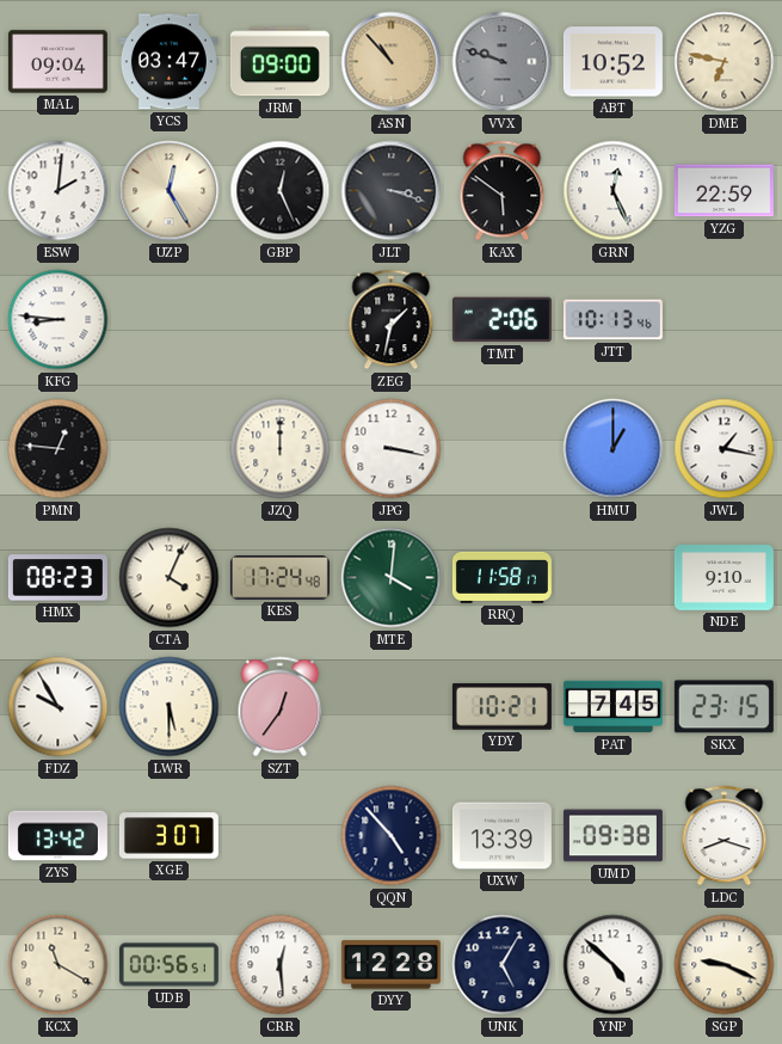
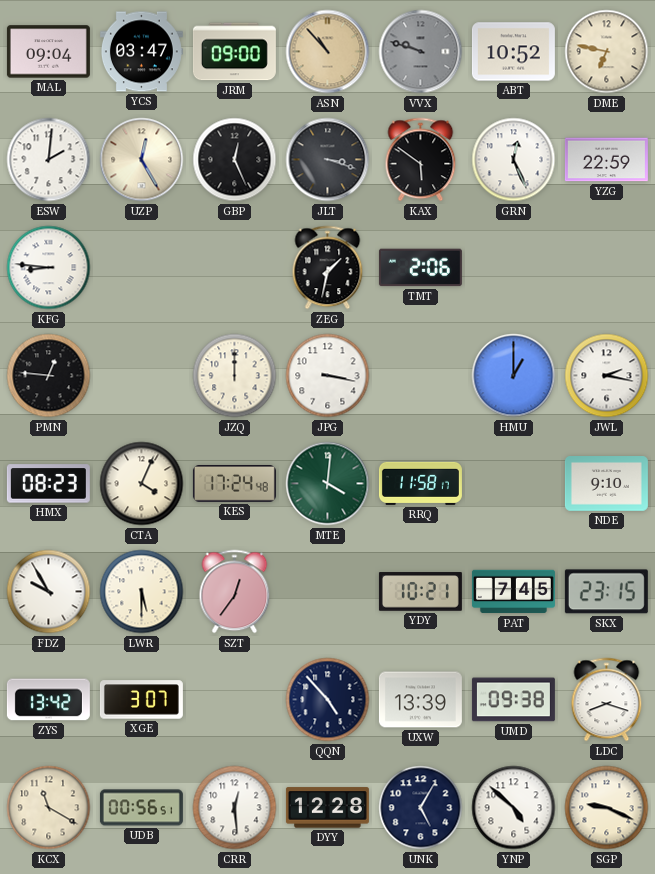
JTT: 10:13 -> none (612, 320)
JWL: 1:17 -> 2:17 (607, 376)
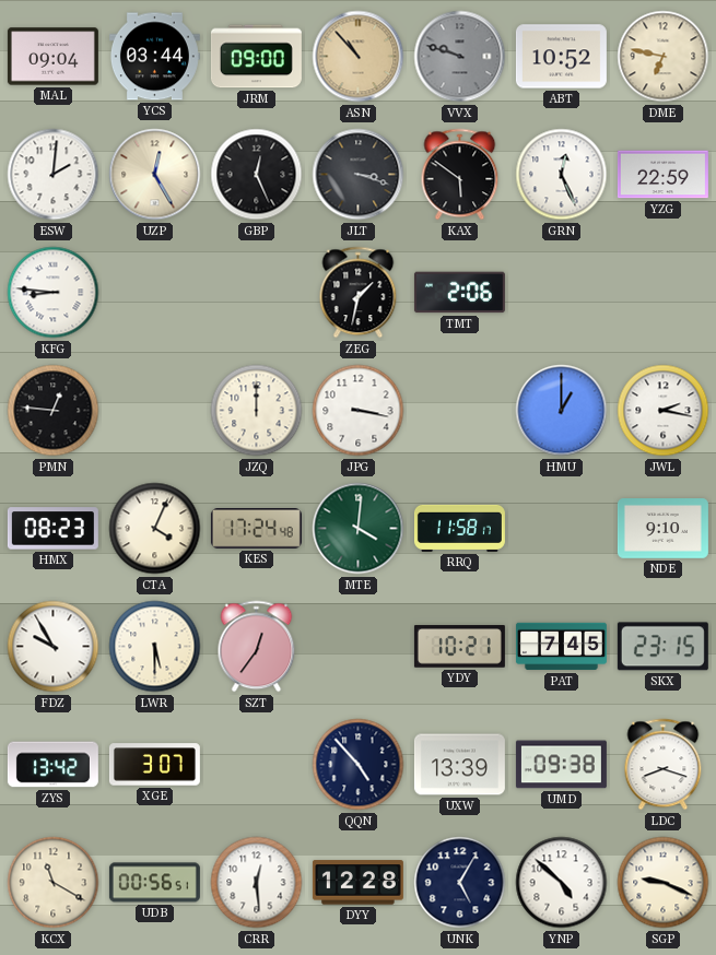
YCS: 03:47 -> 03:44 (154, 57)
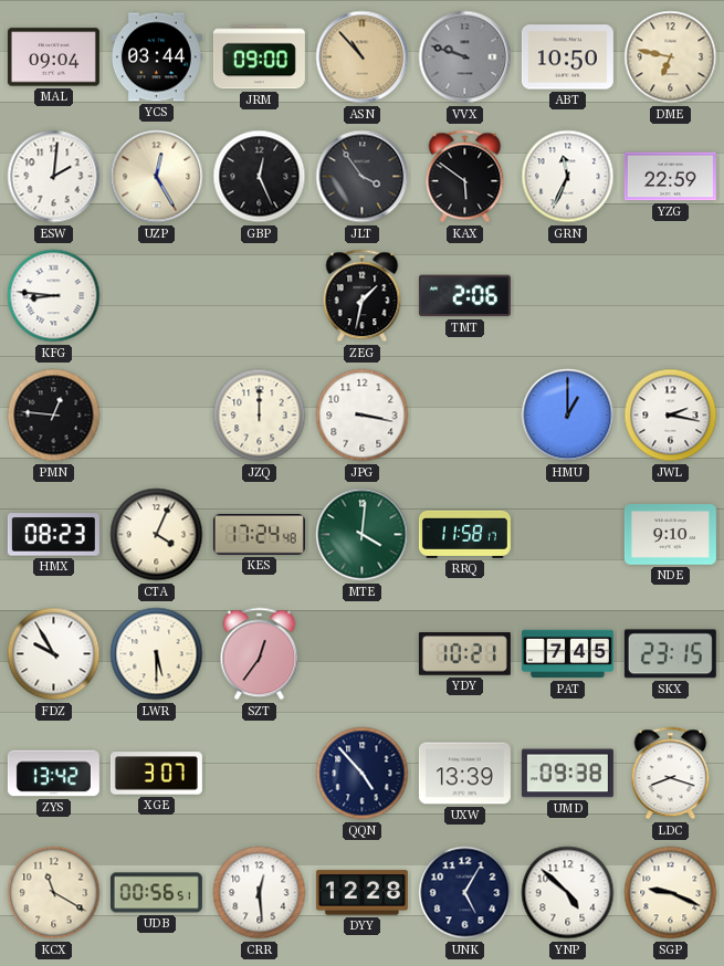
ABT: 10:52 -> 10:50 (567, 57)
JLT: 3:18 -> 3:54 (363, 177)
GRN: 12:26 -> 11:34 (568, 177)
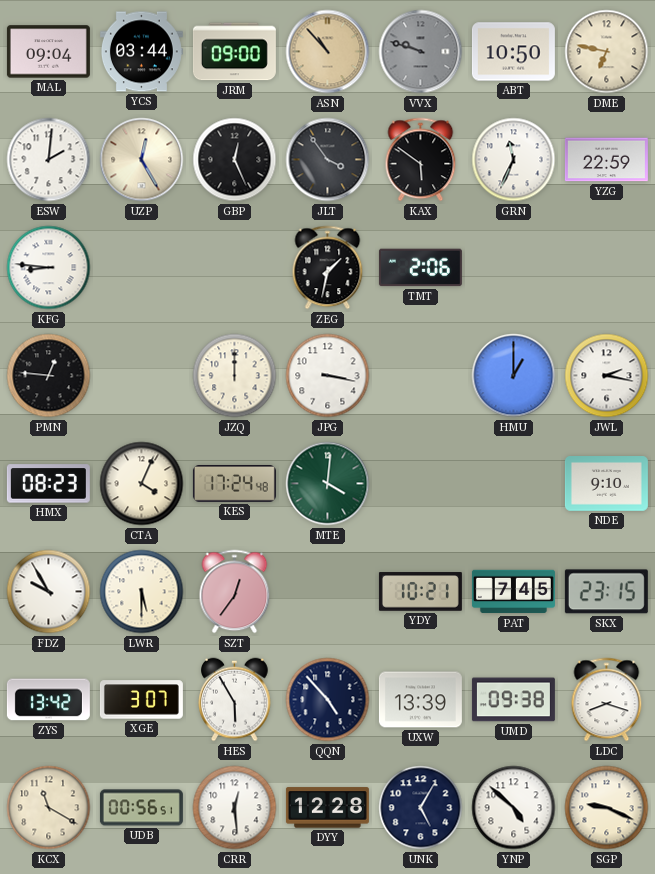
RRQ: 11:58 -> none (464, 534)
HES: none -> 5:55 (235, 700)
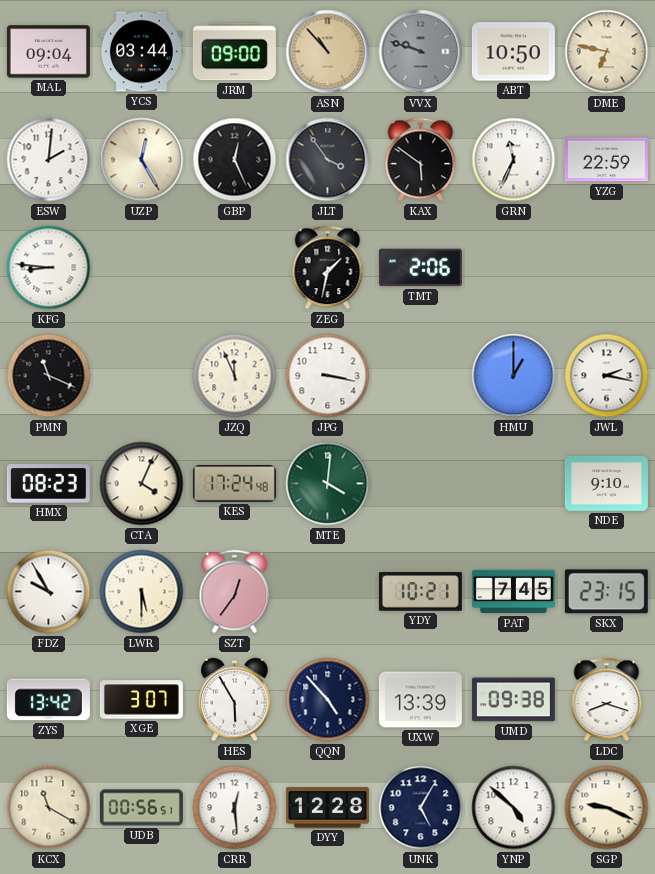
PMN: 12:46 -> 11:19 (49, 376)
JZQ: 12:00 -> 11:56 (235, 376)
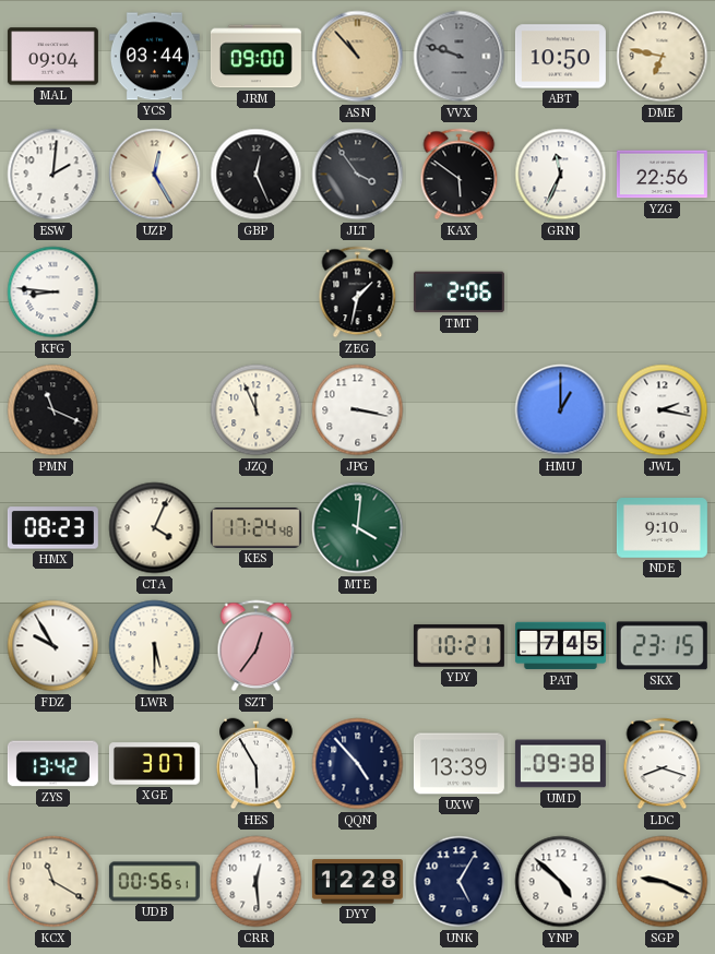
YZG: 22:59 -> 22:56 (662, 175)
